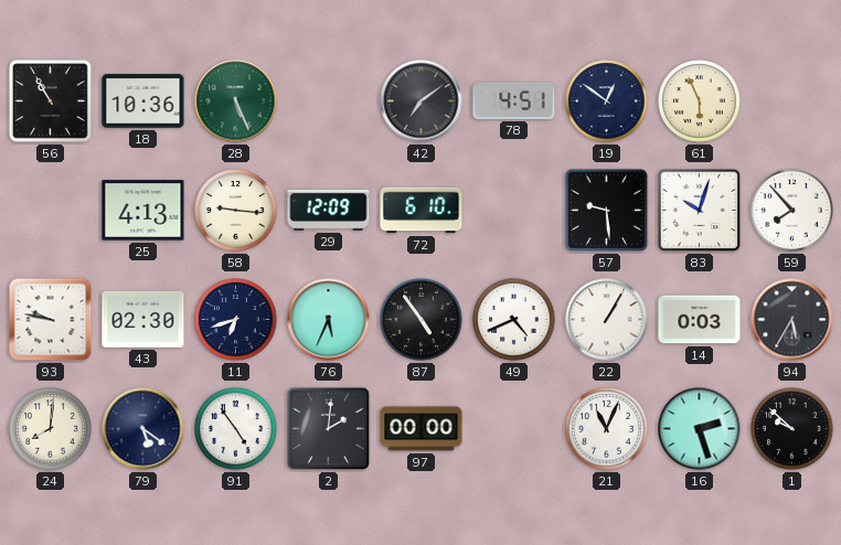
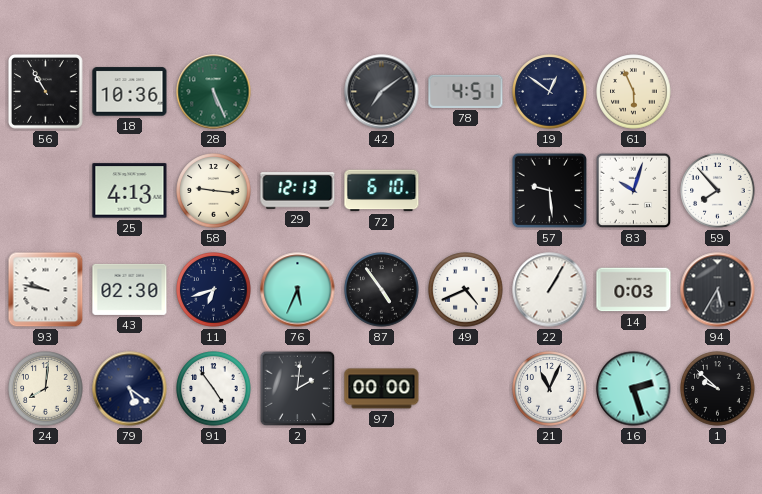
29: 12:09 -> 12:13 (298, 191)
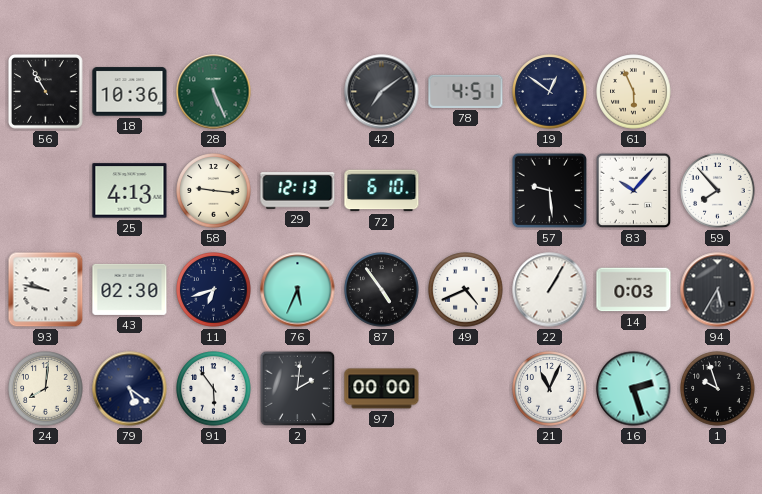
83: 10:03 -> 10:07 (634, 191)
91: 4:54 -> 5:54 (214, 389)
1: 9:52 -> 9:57 (718, 389)
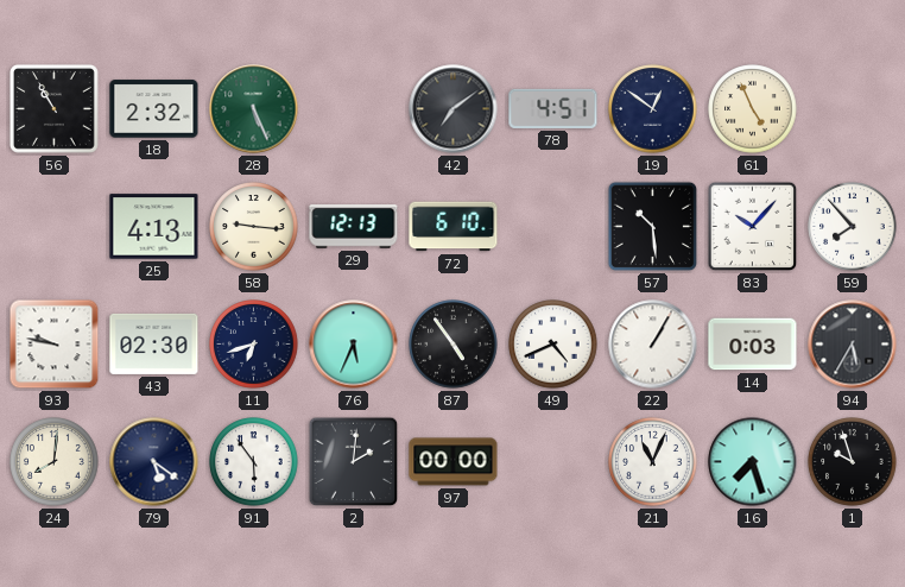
18: 10:36 -> 2:32 (154, 109)
61: 5:56 -> 4:56 (753, 109)
57: 9:29 -> 10:29 (653, 227)
16: 2:27 -> 7:27 (753, 462)
